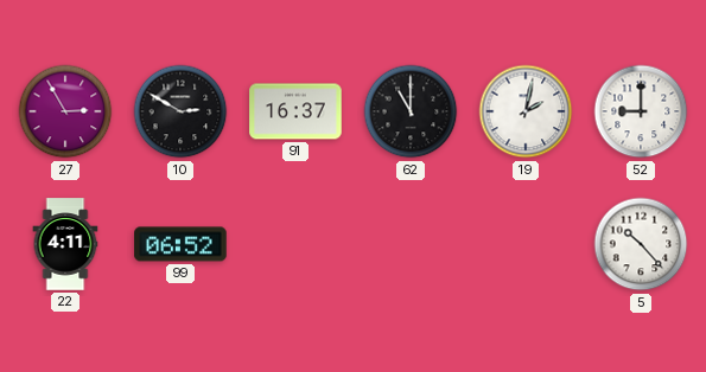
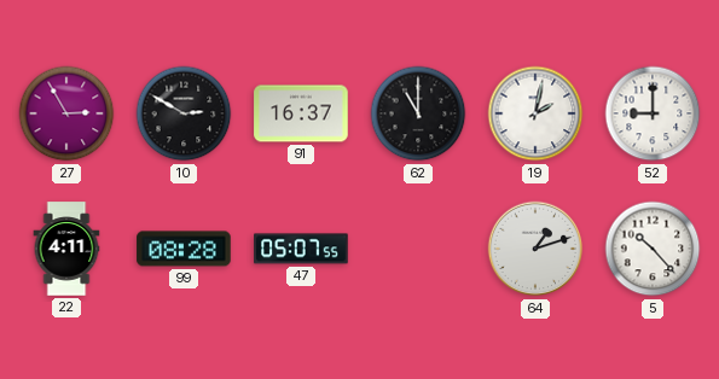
99: 06:52 -> 08:28 (184, 249)
47: none -> 05:07 (301, 249)
64: none -> 1:12 (535, 249)
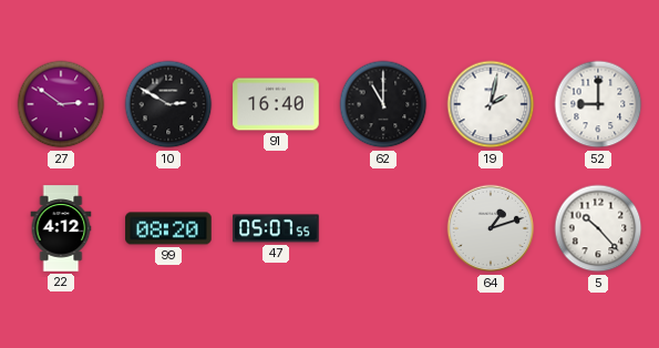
27: 2:55 -> 2:51 (61, 104)
91: 16:37 -> 16:40 (276, 104)
22: 4:11 -> 4:12 (61, 228)
99: 08:28 -> 08:20 (168, 228)
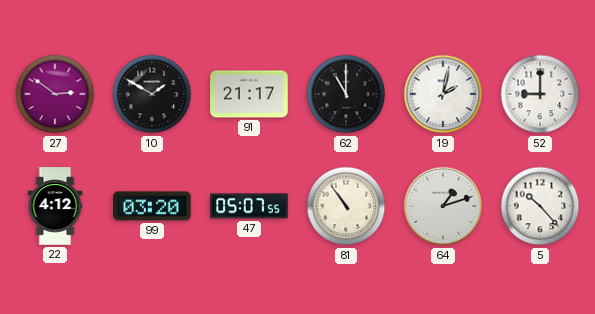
10: 2:50 -> 1:50 (152, 94)
91: 16:40 -> 21:17 (249, 94)
99: 08:20 -> 03:20 (152, 206)
81: none -> 10:54 (346, 206)
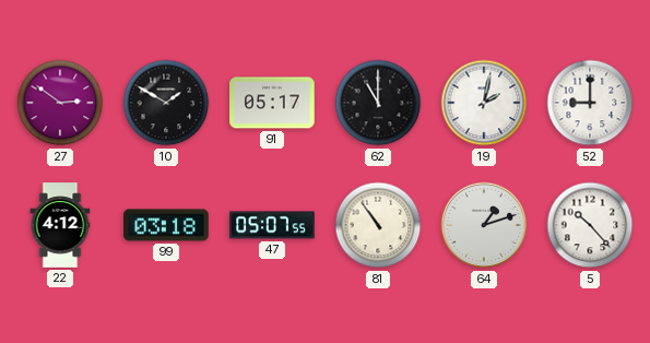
91: 21:17 -> 05:17 (272, 103)
99: 03:20 -> 03:18 (166, 225)
